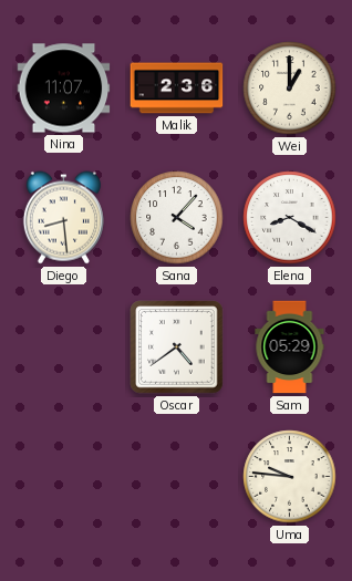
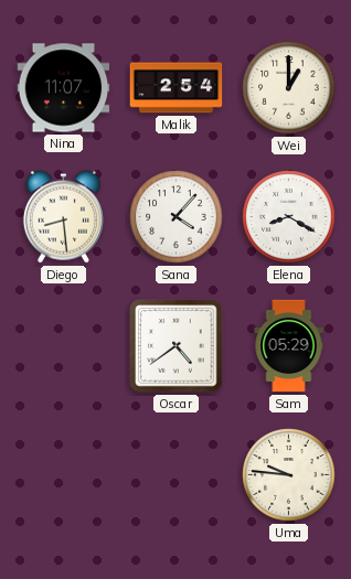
Malik: 2:36 -> 2:54 (177, 88)
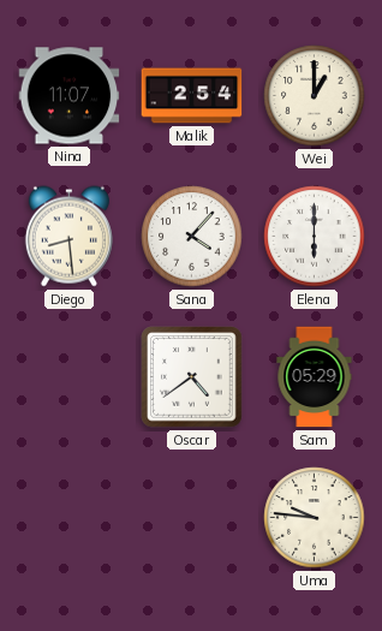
Elena: 8:20 -> 6:00 (315, 237)
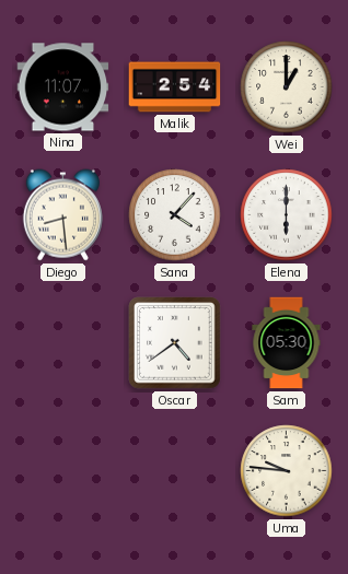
Sam: 05:29 -> 05:30 (287, 343)
